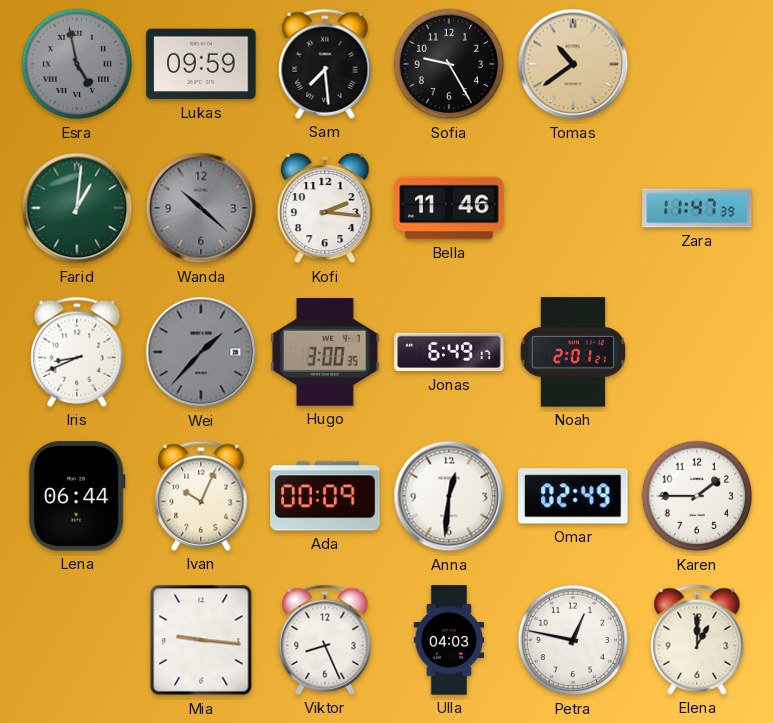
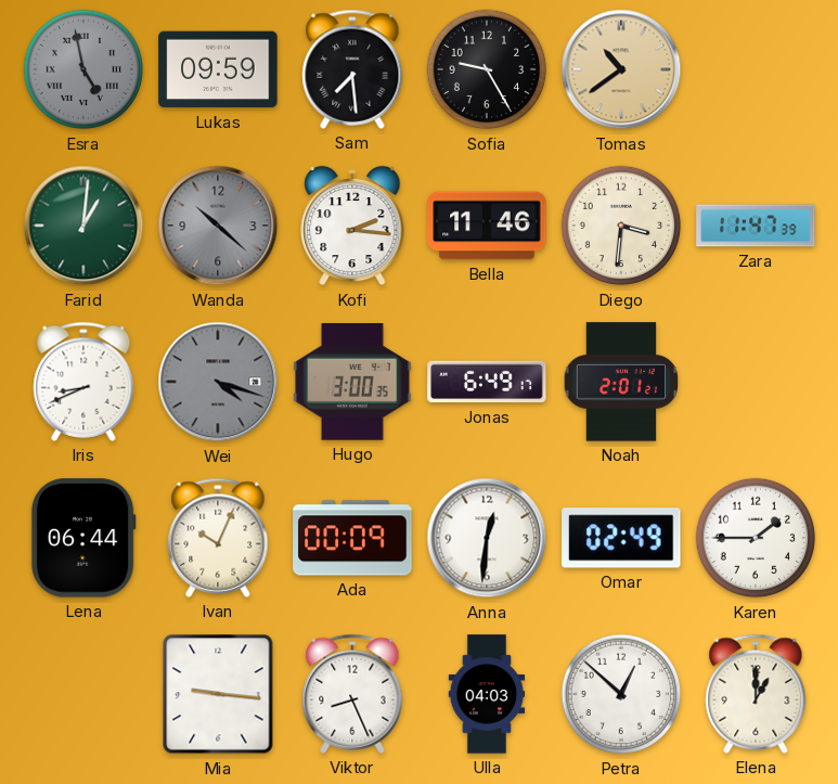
Diego: none -> 3:31 (621, 226)
Wei: 1:37 -> 4:18 (218, 382)
Petra: 12:47 -> 12:52 (621, 694)
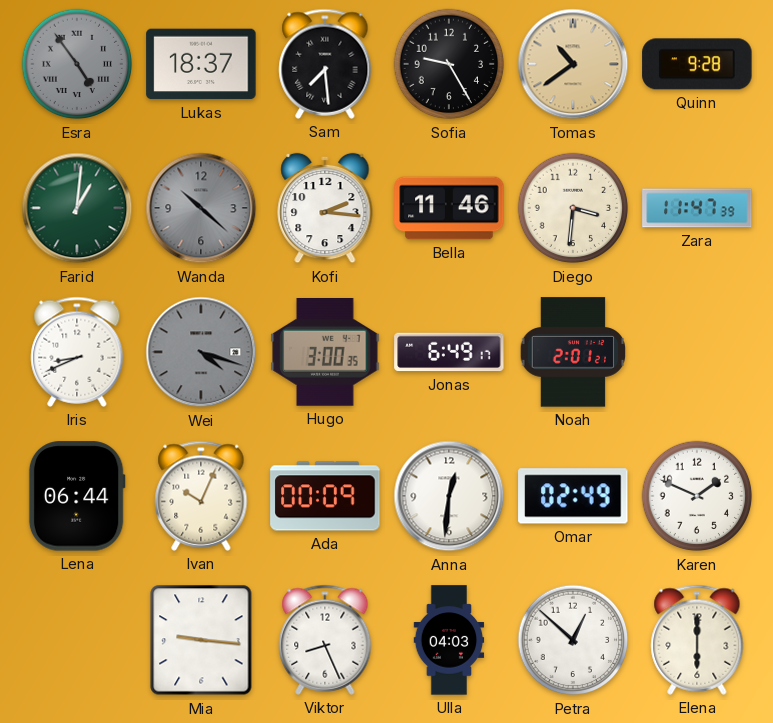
Esra: 4:58 -> 4:54 (77, 64)
Lukas: 09:59 -> 18:37 (201, 64)
Quinn: none -> 9:28 (697, 64)
Karen: 1:45 -> 1:49 (697, 496)
Elena: 1:00 -> 6:00 (697, 640)
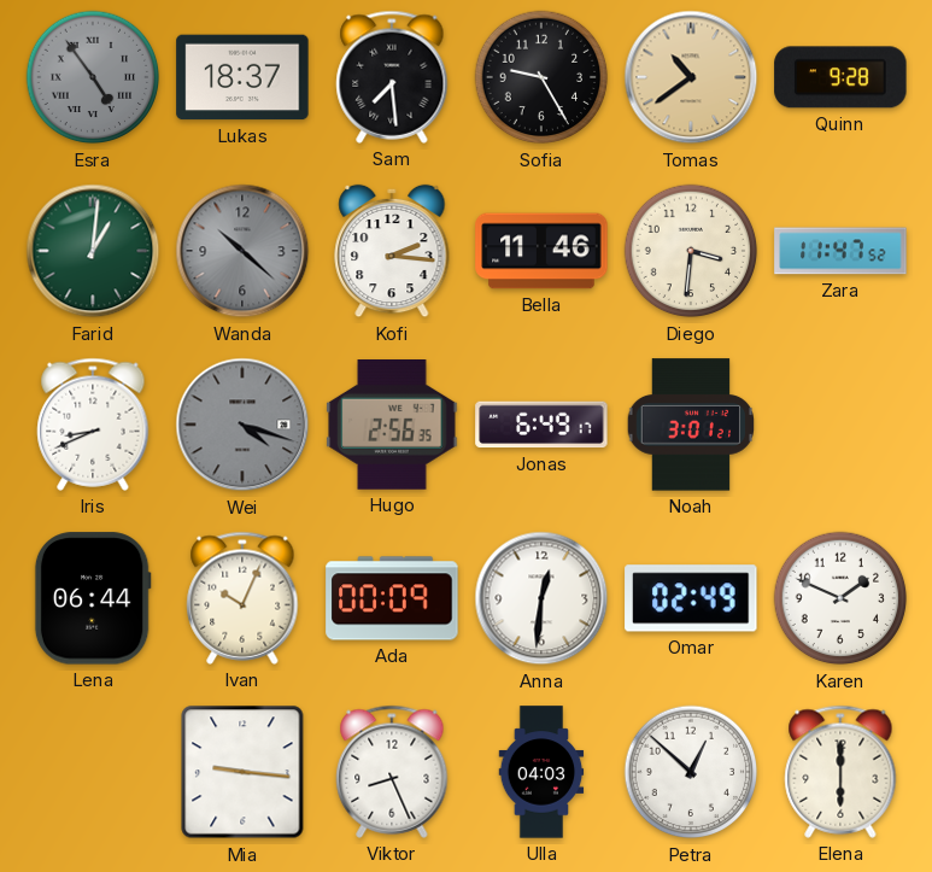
Zara: 11:47:39 -> 11:47:52 (840, 251)
Hugo: 3:00 -> 2:56 (392, 426)
Noah: 2:01 -> 3:01 (691, 425)
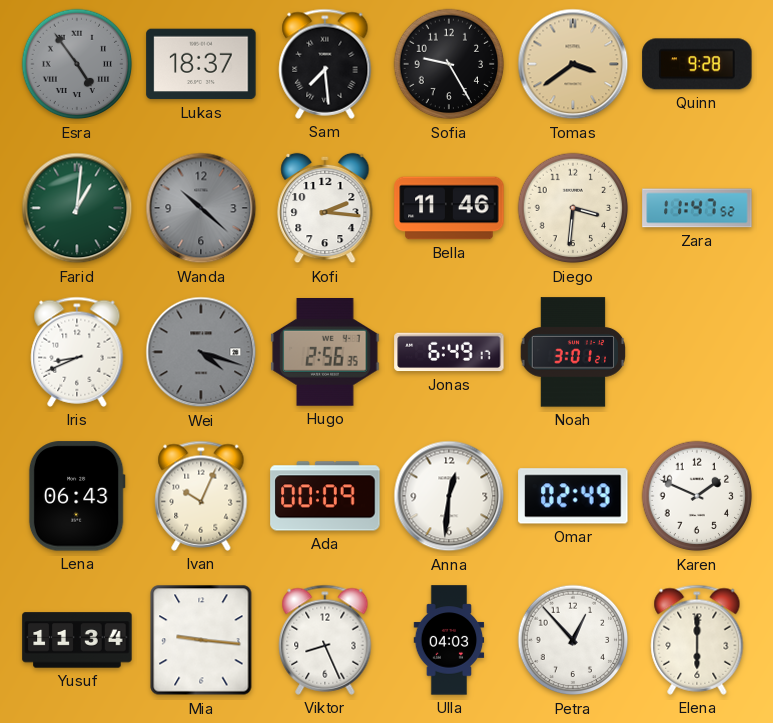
Tomas: 10:39 -> 3:39 (573, 64)
Lena: 06:44 -> 06:43 (77, 496)
Yusuf: none -> 11:34 (77, 640)
Petra: 12:52 -> 12:53 (573, 640)
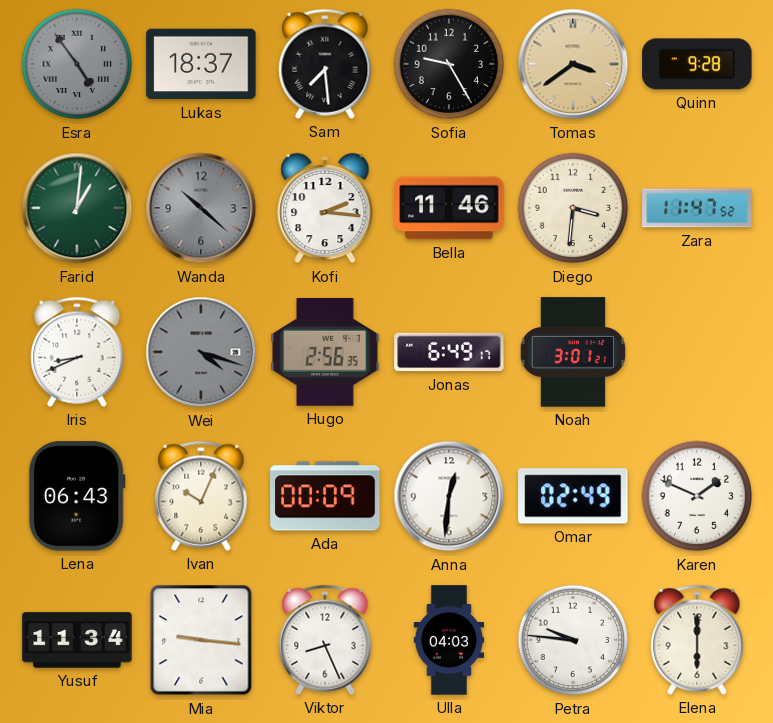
Petra: 12:53 -> 9:46 (573, 640)
